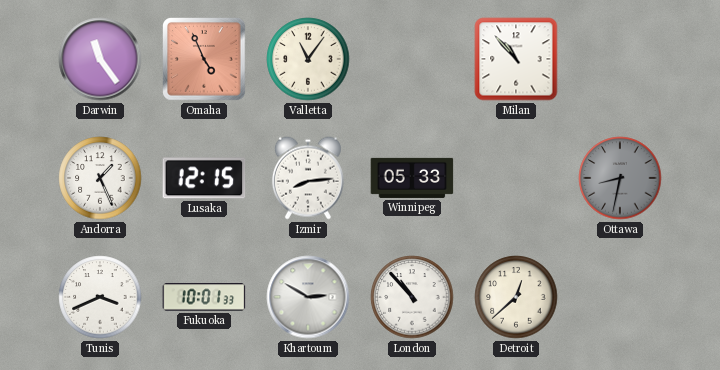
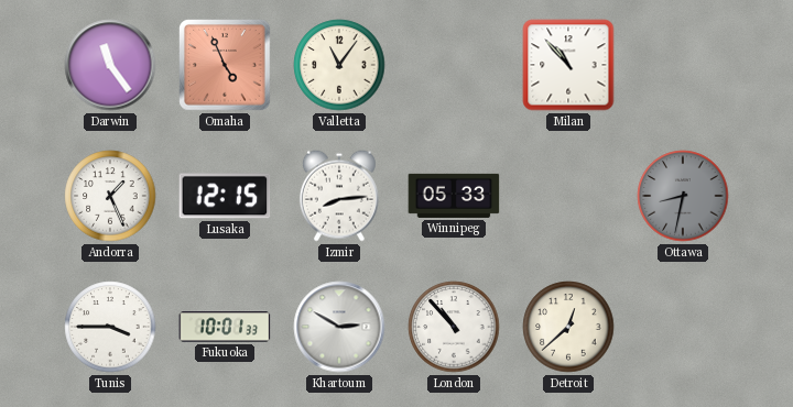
Tunis: 3:41 -> 3:45 (110, 327)
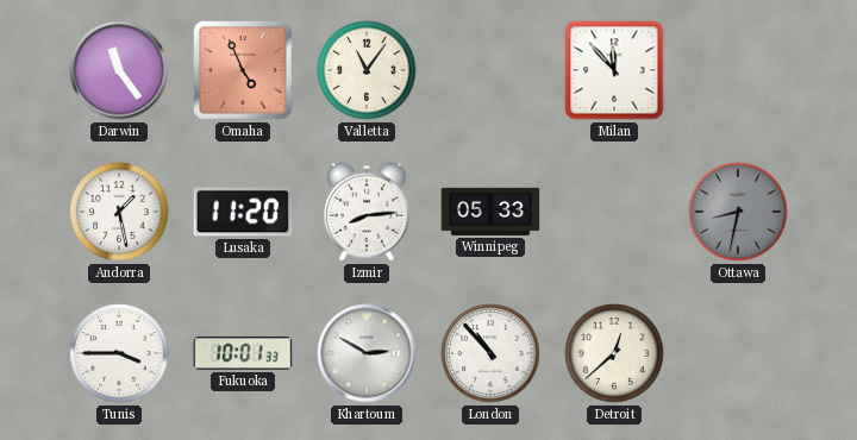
Milan: 10:53 -> 11:53 (614, 70)
Andorra: 1:26 -> 1:28 (119, 212)
Lusaka: 12:15 -> 11:20 (243, 212)
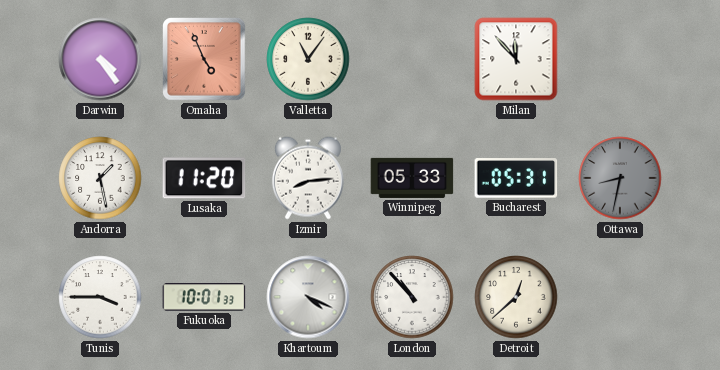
Darwin: 11:24 -> 4:24 (100, 59)
Bucharest: none -> 05:31 (516, 178)
Khartoum: 2:50 -> 4:19 (308, 297)
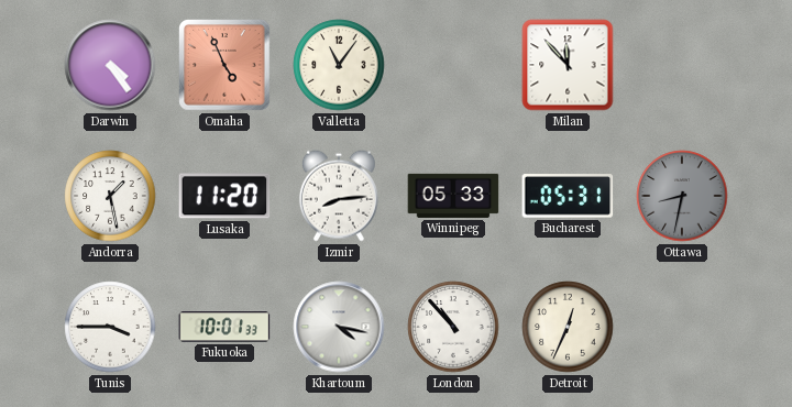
Khartoum: 4:19 -> 4:17 (339, 327)
Detroit: 12:38 -> 12:34 (568, 327)
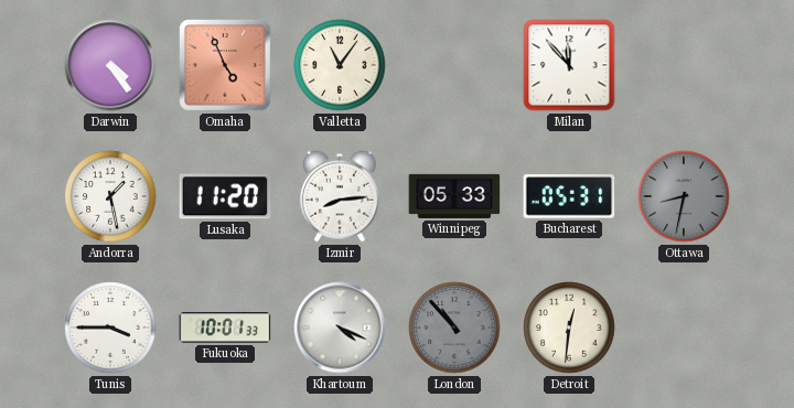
Khartoum: 4:17 -> 4:19 (340, 328)
London dial: white -> grey (454, 328)
Detroit: 12:34 -> 12:31 (569, 328)
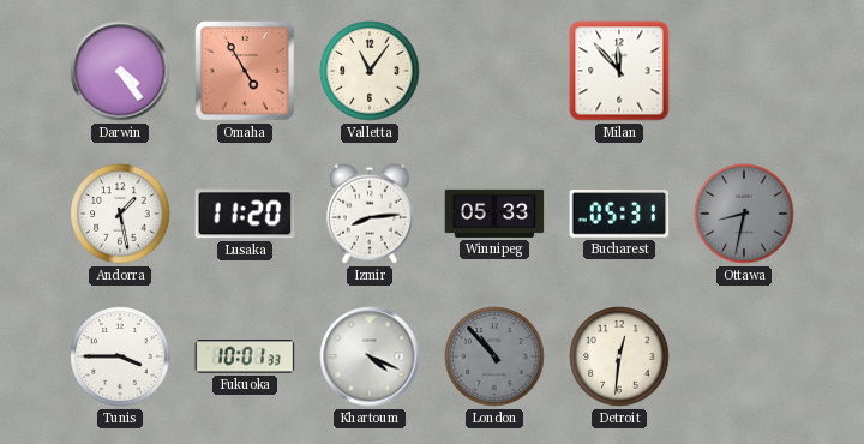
Omaha: 4:56 -> 4:55 (245, 71)
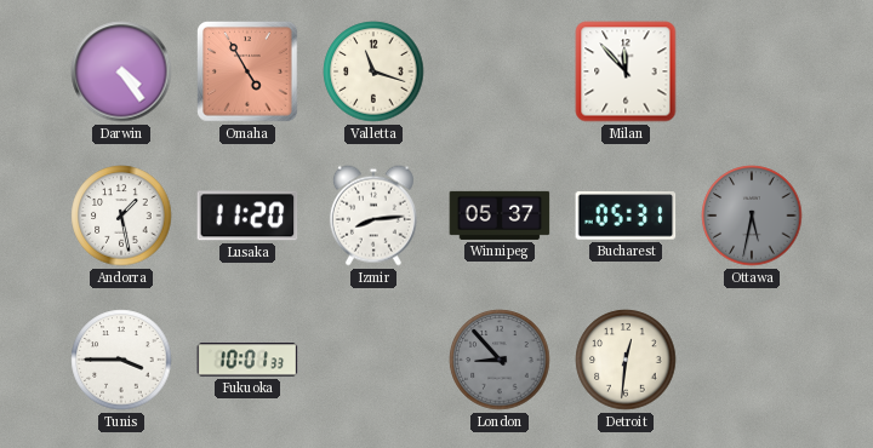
Valletta: 11:06 -> 11:18 (373, 71)
Winnipeg: 05:33 -> 05:37 (500, 216)
Ottawa: 8:32 -> 5:32 (752, 216)
Khartoum: 4:19 -> none (370, 356)
London: 10:53 -> 8:53 (500, 360)
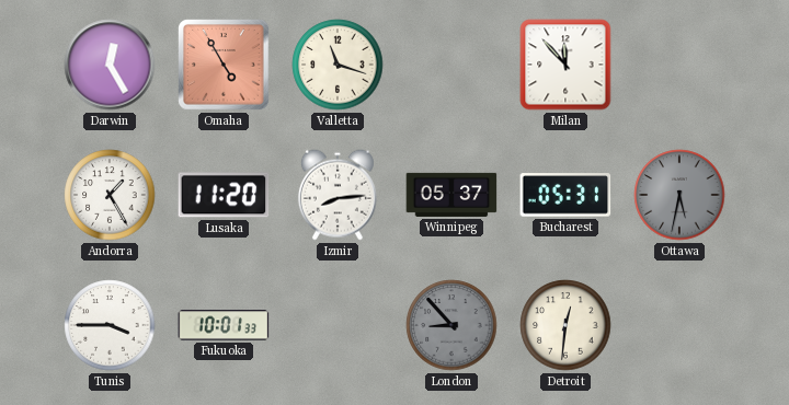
Darwin: 4:24 -> 12:25 (110, 65)
Andorra: 1:28 -> 1:25 (110, 195)
